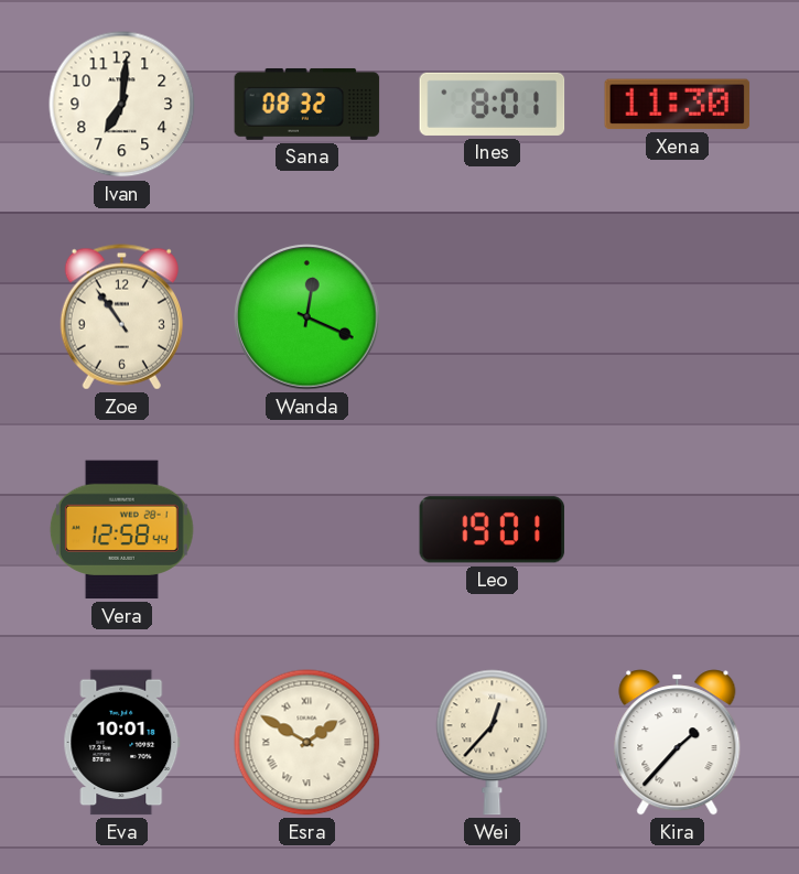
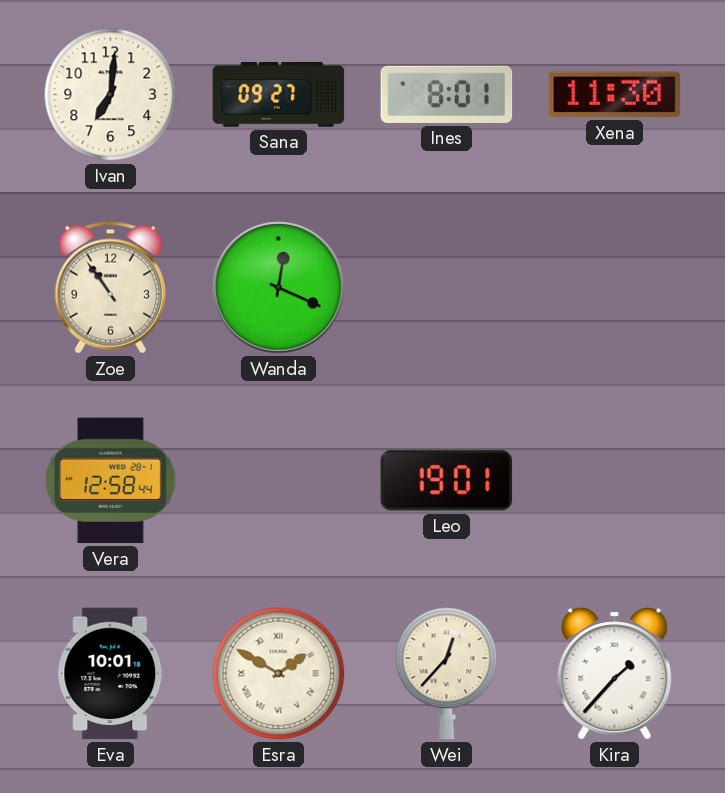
Sana: 08:32 -> 09:27 (279, 94)
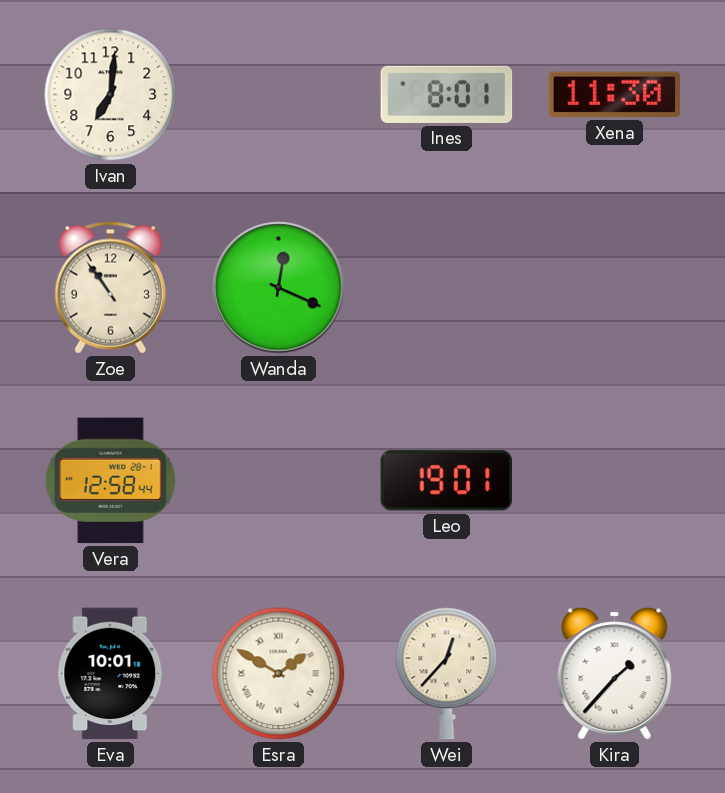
Sana: 09:27 -> none (279, 94)
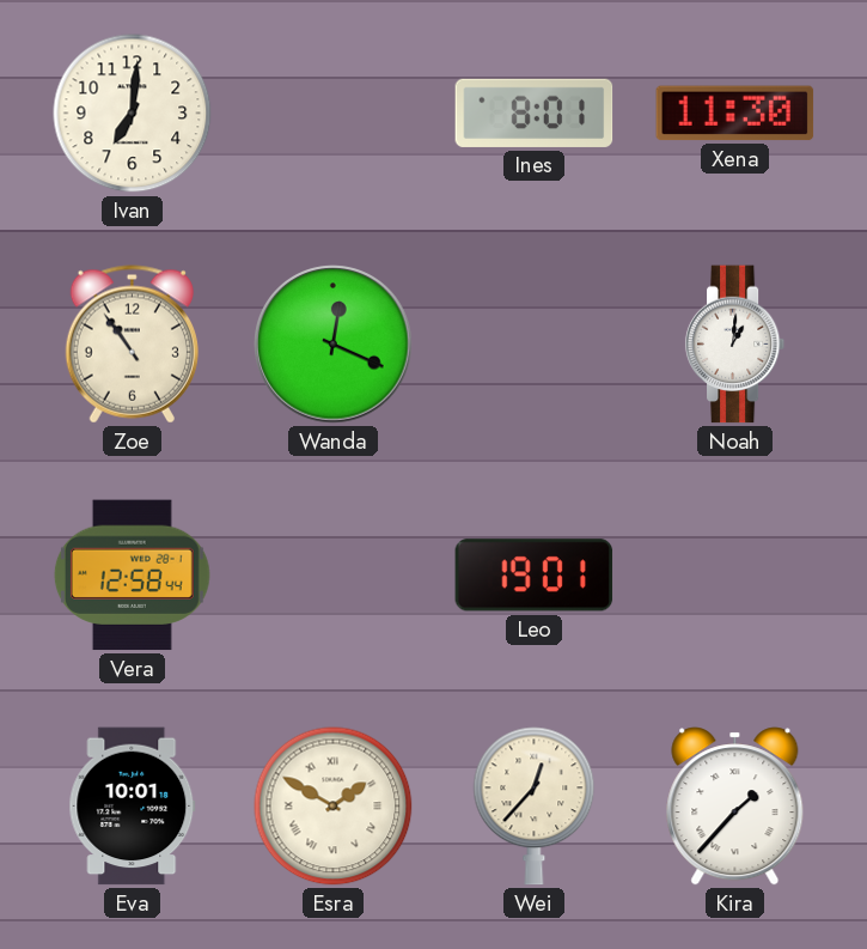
Noah: none -> 1:01 (735, 345)
